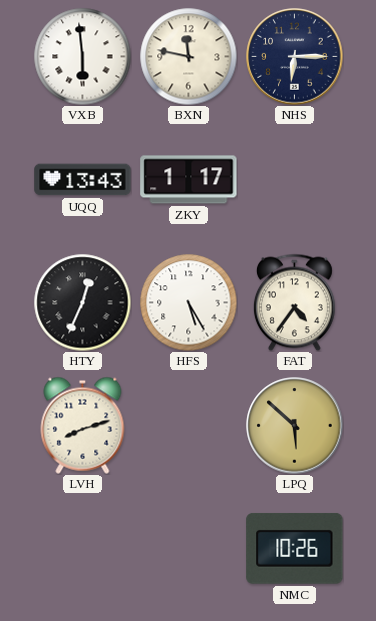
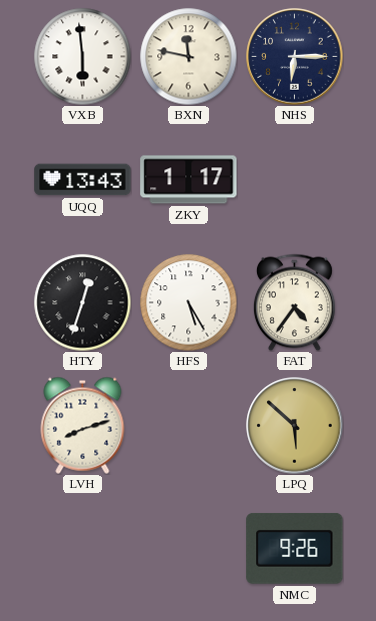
HTY: 12:34 -> 12:33 (82, 302)
NMC: 10:26 -> 9:26 (295, 548)
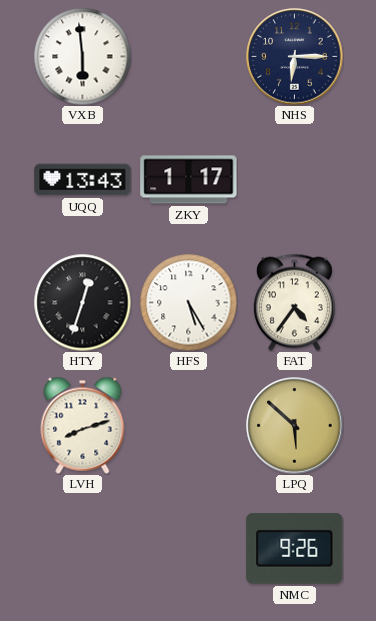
BXN: 11:47 -> none (188, 56)
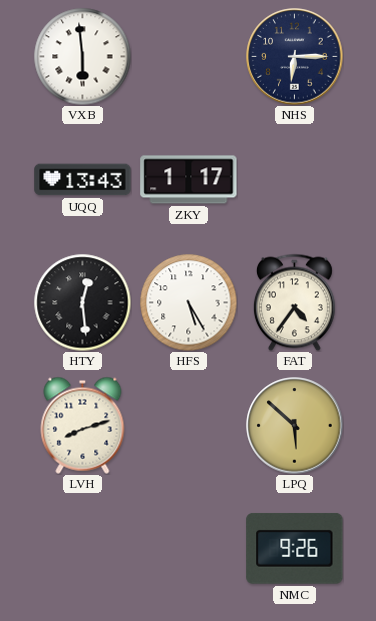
HTY: 12:33 -> 12:29 (82, 302)
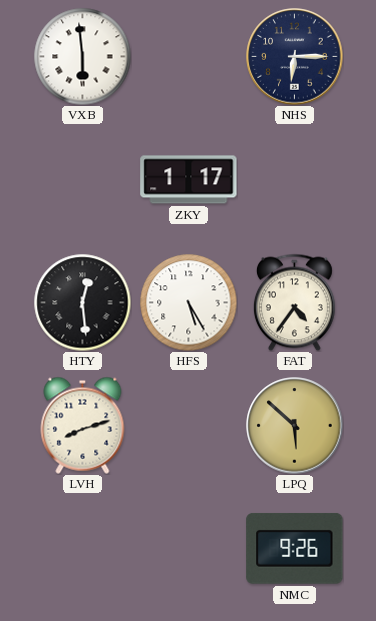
UQQ: 13:43 -> none (83, 180)
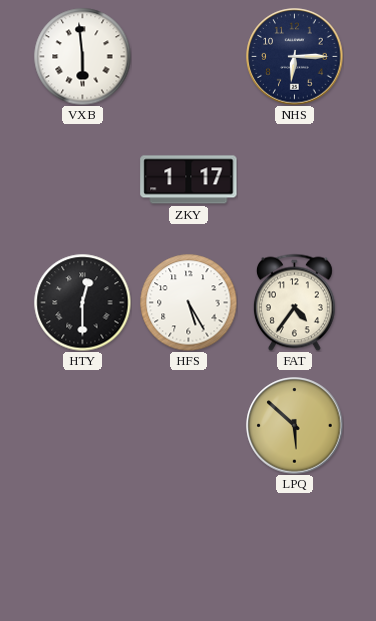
HTY: 12:29 -> 12:30 (82, 302)
LVH: 8:12 -> none (83, 425)
NMC: 9:26 -> none (295, 548)
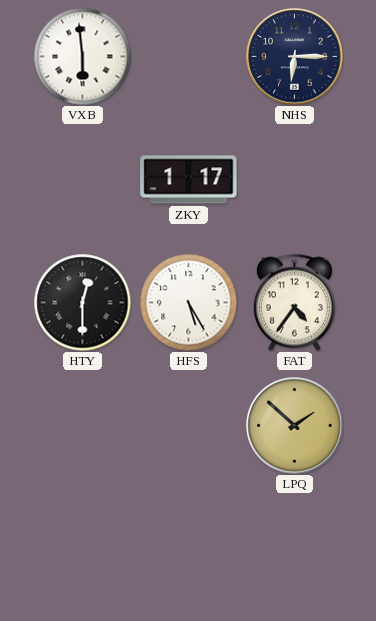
LPQ: 5:52 -> 1:52 (295, 426)
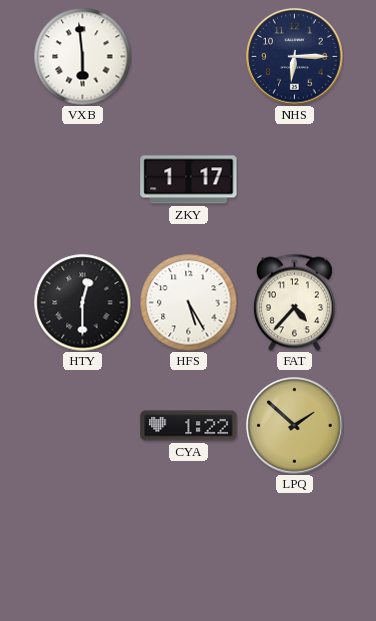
FAT: 4:36 -> 4:37 (294, 302)
CYA: none -> 1:22 (189, 426)
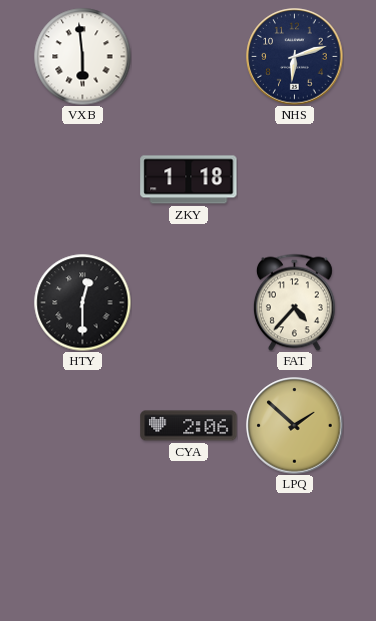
NHS: 6:15 -> 6:12 (295, 57)
ZKY: 1:17 -> 1:18 (189, 180)
HFS: 5:25 -> none (188, 302)
CYA: 1:22 -> 2:06 (189, 426)
